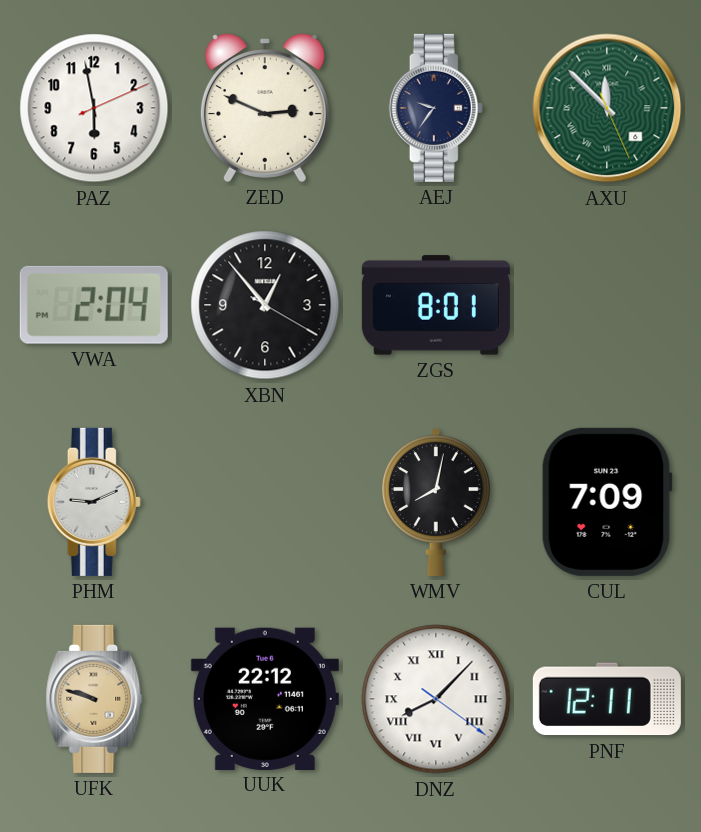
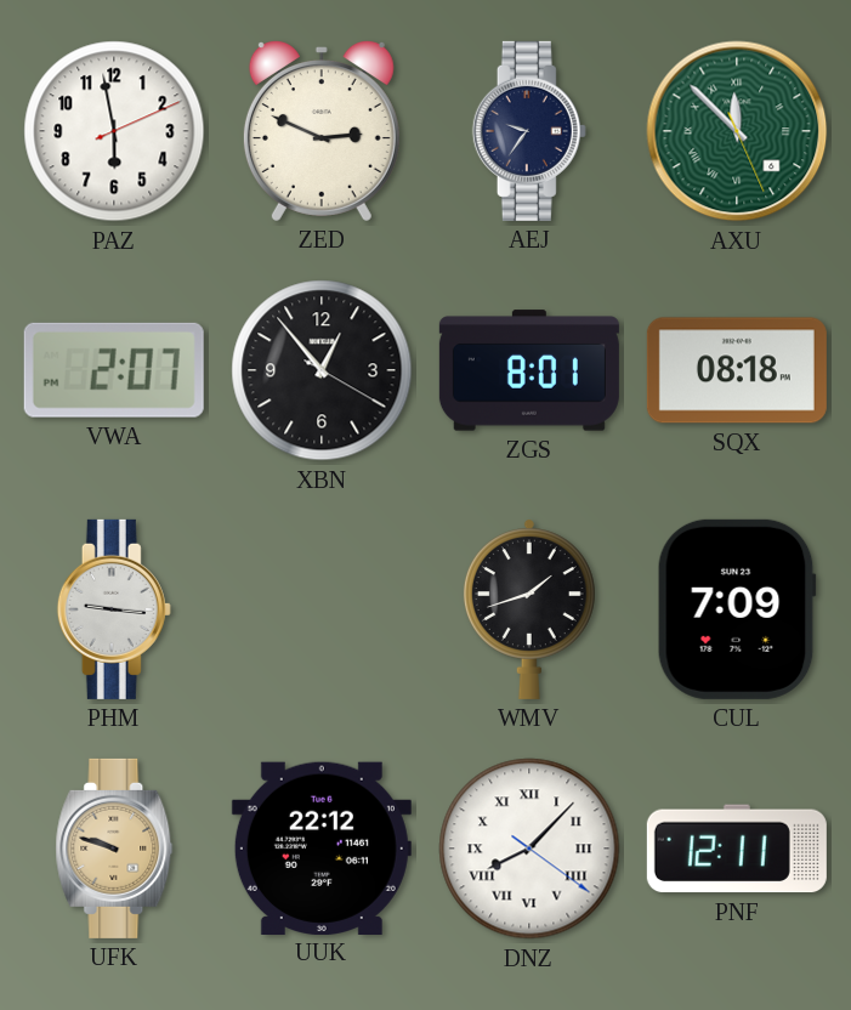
VWA: 2:04 -> 2:07 (114, 370)
SQX: none -> 08:18 (737, 370)
PHM: 9:11 -> 9:16 (114, 609)
WMV: 8:02 -> 1:42 (529, 609)
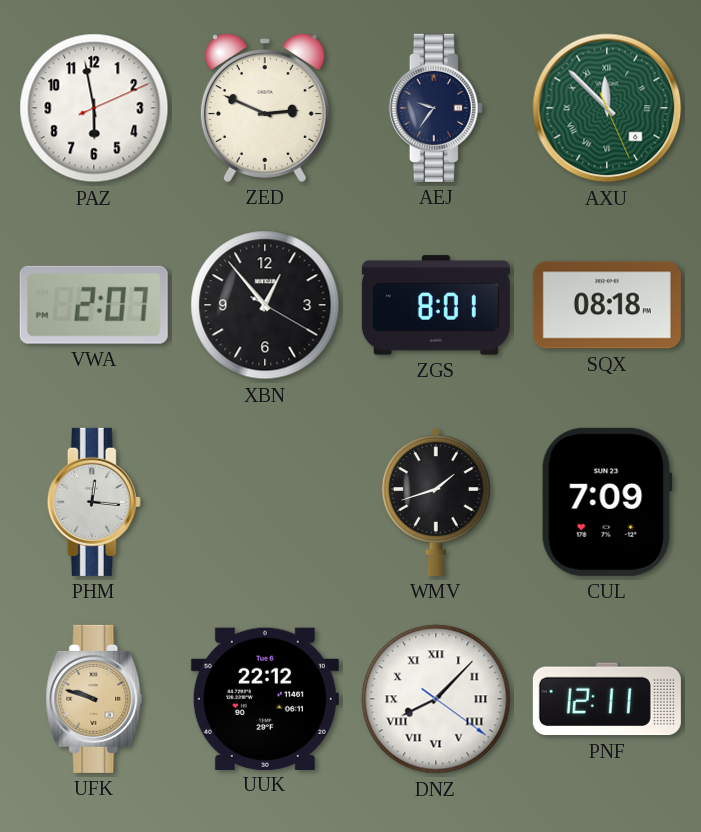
PHM: 9:16 -> 12:16 (94, 502)
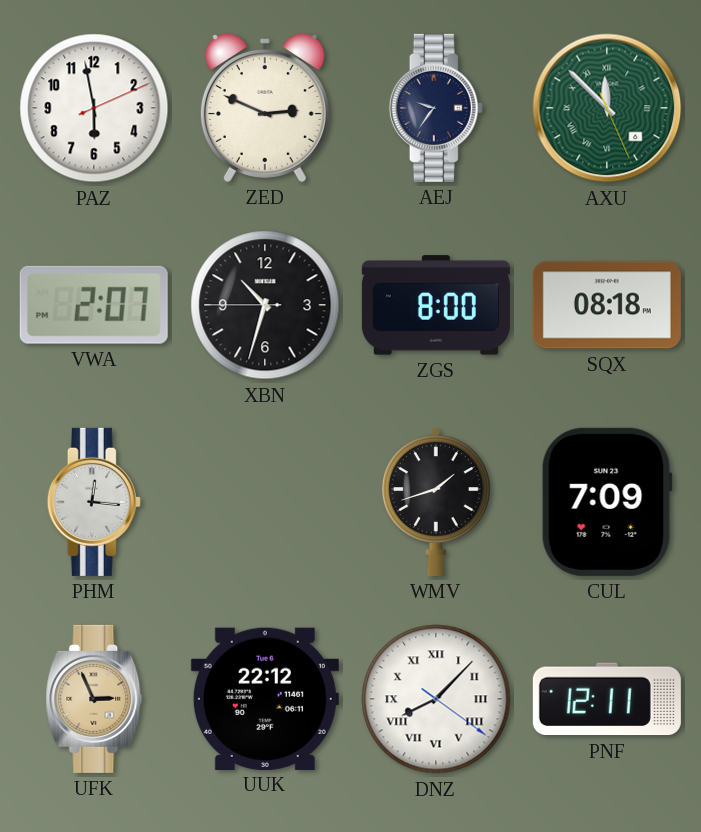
XBN: 12:53 -> 10:32 (265, 305)
ZGS: 8:01 -> 8:00 (436, 305)
UFK: 9:48 -> 2:56 (94, 699)
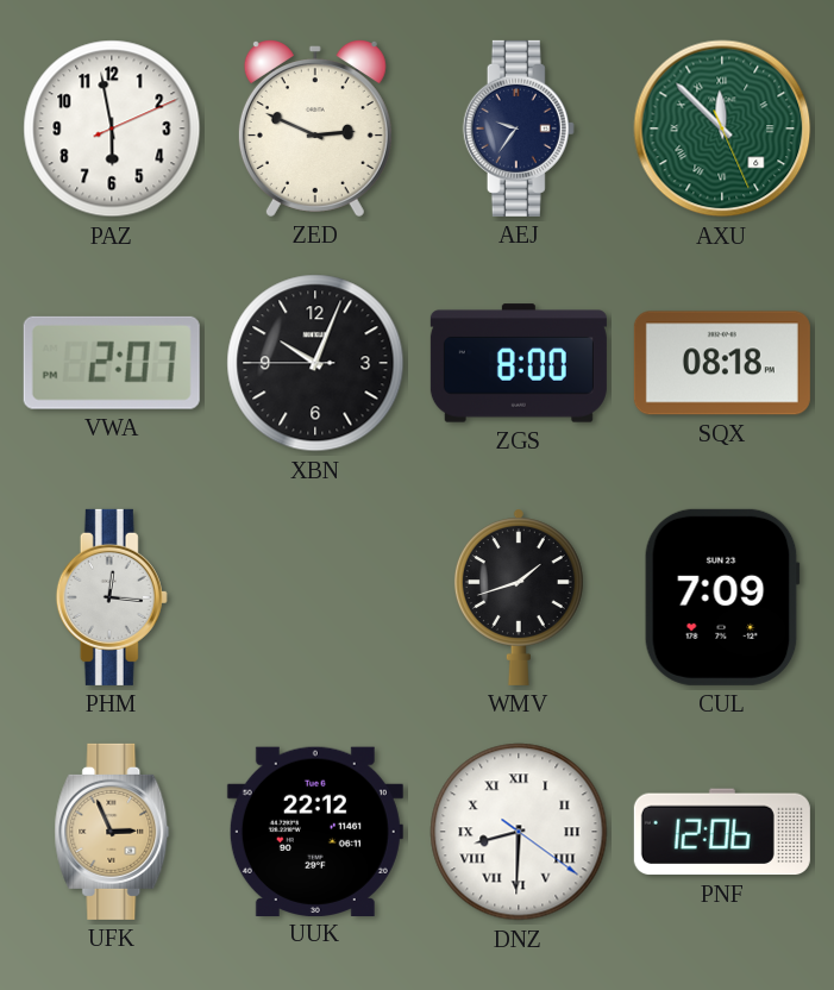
XBN: 10:32 -> 10:03 (315, 363)
DNZ: 8:07 -> 8:30 (519, 832)
PNF: 12:11 -> 12:06 (722, 832)
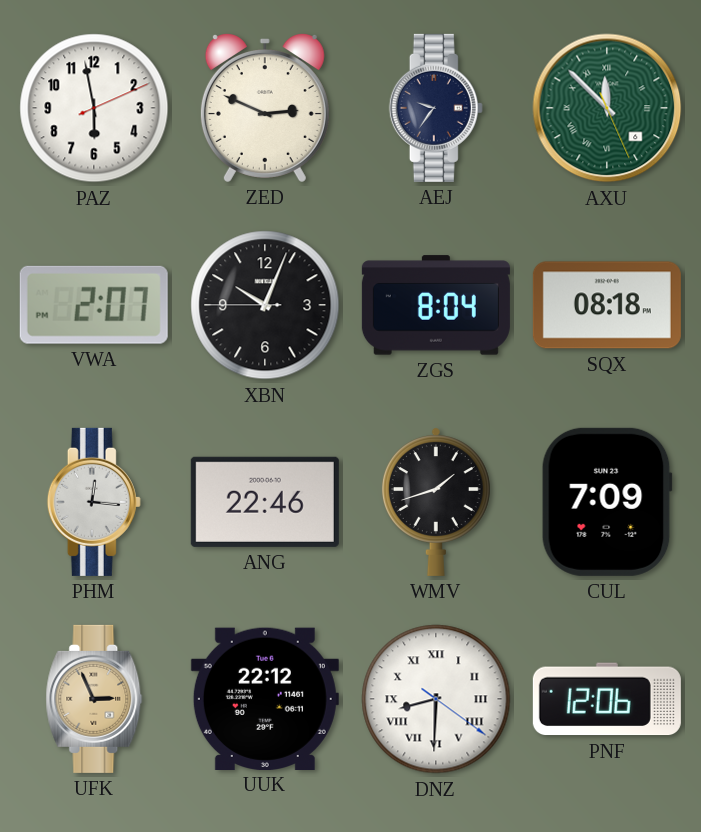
ZGS: 8:00 -> 8:04 (436, 305)
ANG: none -> 22:46 (265, 502)
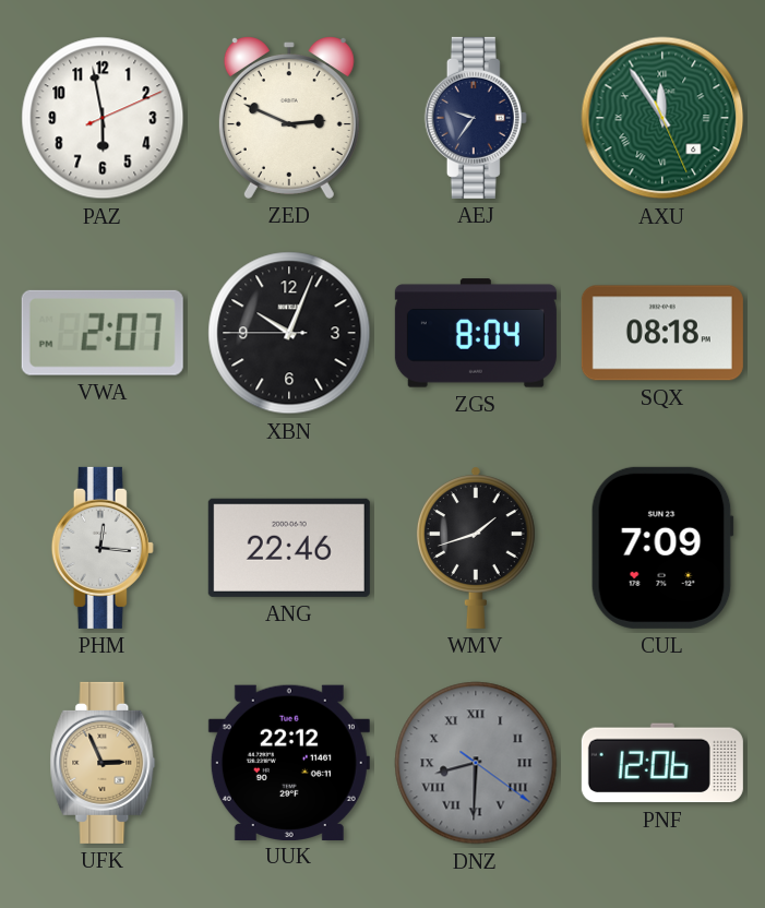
AXU: 11:52 -> 11:54 (662, 118)
DNZ dial: white -> grey (476, 763)
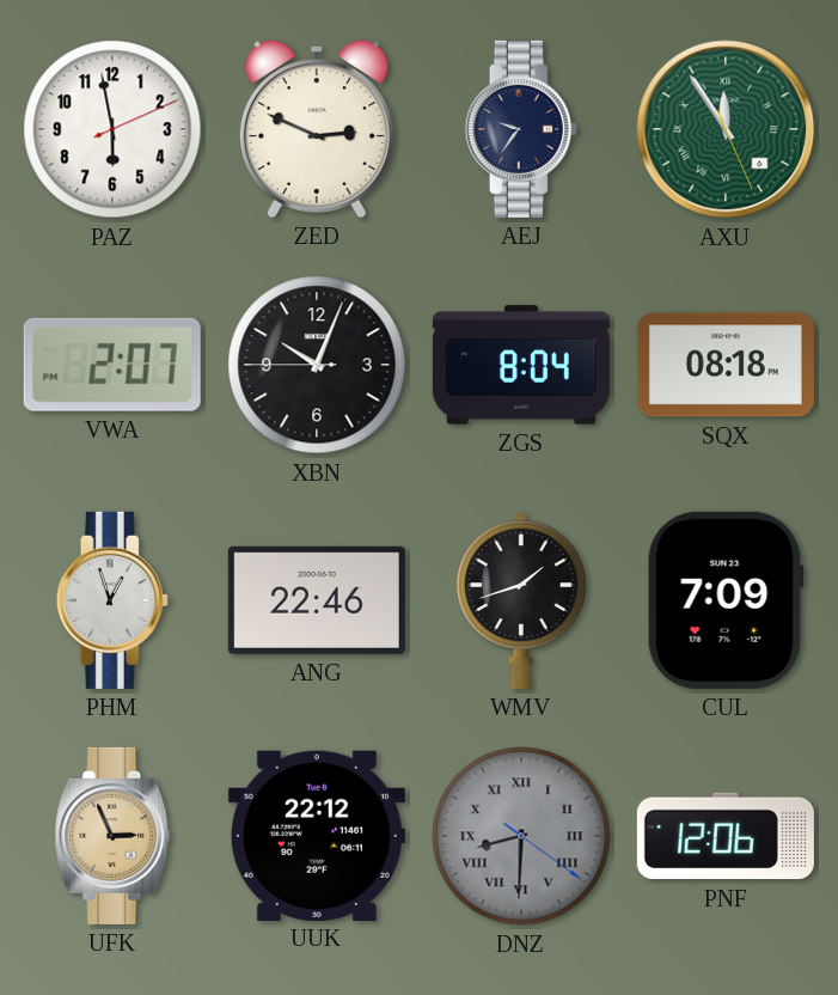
PHM: 12:16 -> 12:57 (112, 600)
